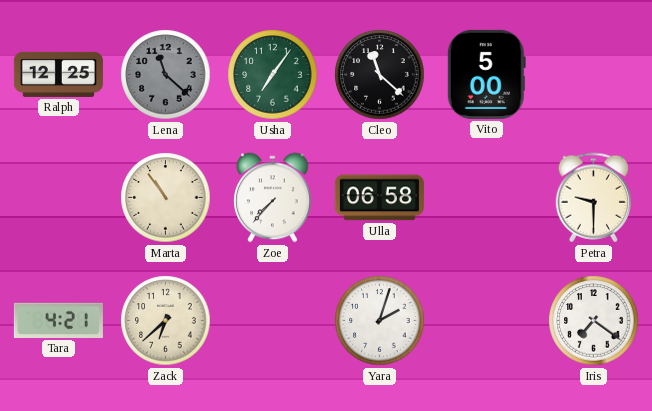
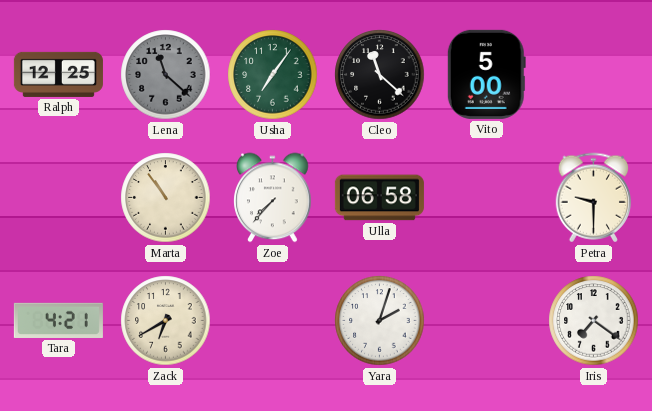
Zack: 6:38 -> 6:40 (166, 321)
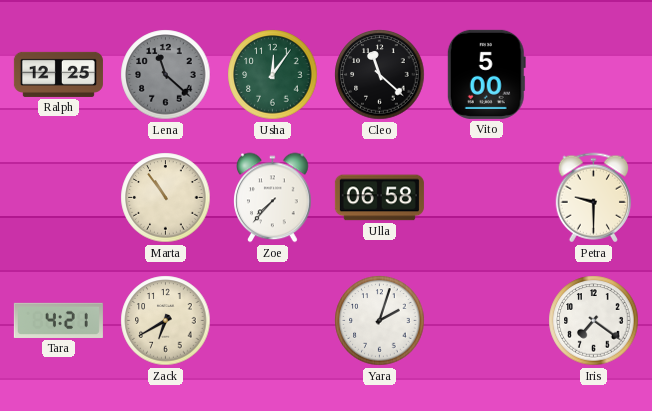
Usha: 7:06 -> 12:06 (273, 75)
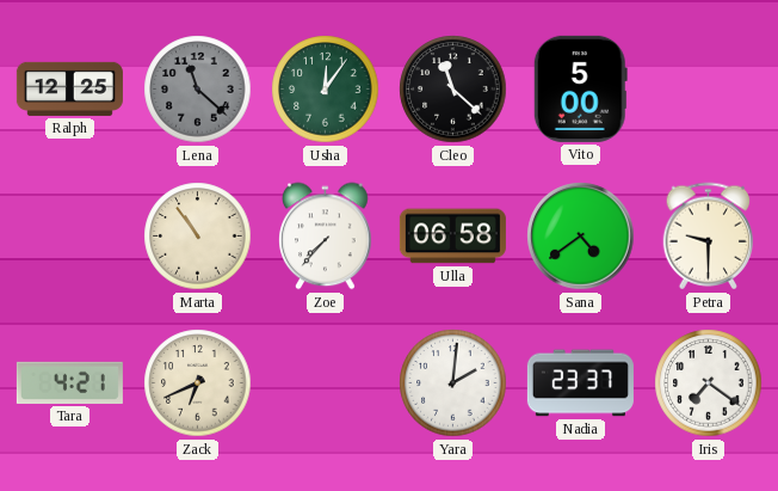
Sana: none -> 4:39 (581, 237)
Zack: 6:40 -> 6:41 (198, 383)
Yara: 2:03 -> 2:01 (453, 383)
Nadia: none -> 23:37 (580, 383)
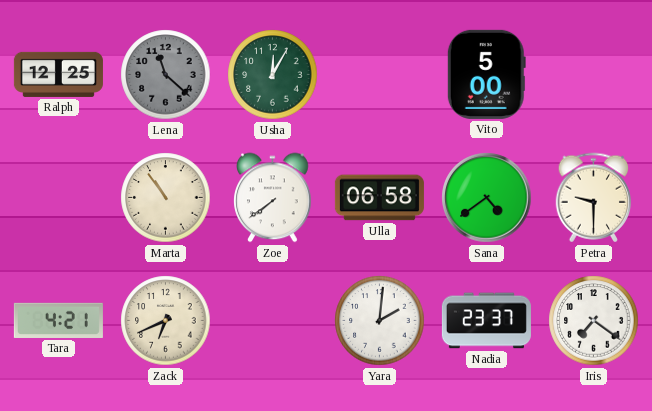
Usha: 12:06 -> 12:05 (273, 75)
Cleo: 11:22 -> none (453, 90)
Zoe: 7:37 -> 7:39 (273, 198)
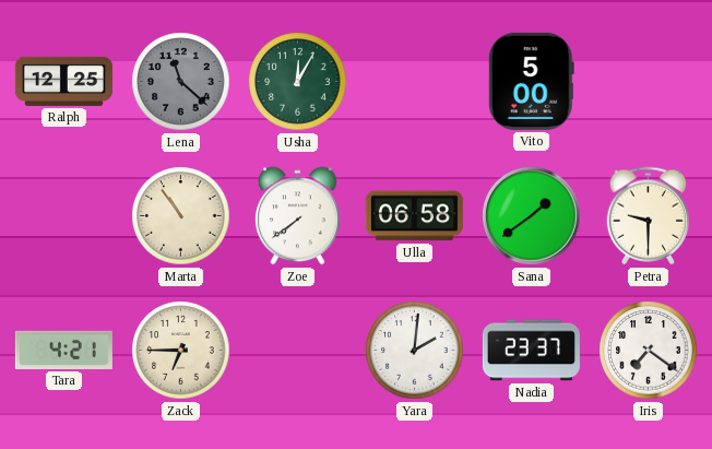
Sana: 4:39 -> 1:39 (532, 216)
Zack: 6:41 -> 6:45 (181, 351)
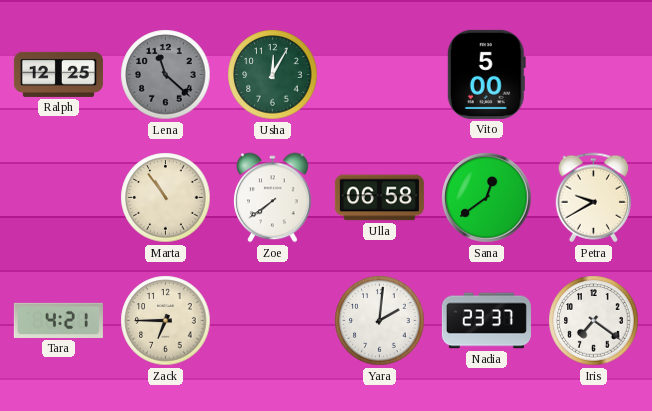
Sana: 1:39 -> 12:39 (487, 198)
Petra: 9:30 -> 9:40 (594, 198)
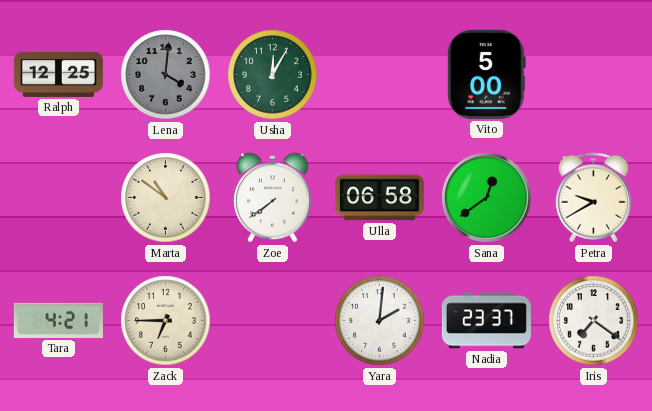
Lena: 11:22 -> 4:01 (166, 75)
Marta: 10:54 -> 10:51 (166, 198)
